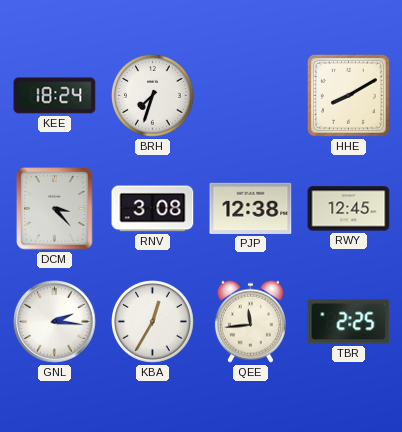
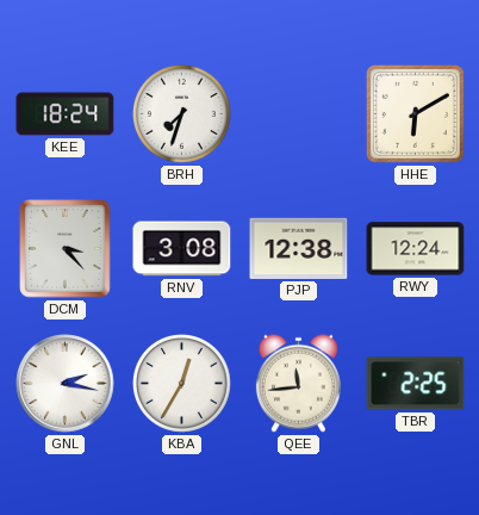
HHE: 8:10 -> 6:10 (415, 113)
RWY: 12:45 -> 12:24 (416, 249)
GNL: 2:16 -> 2:17 (66, 384)
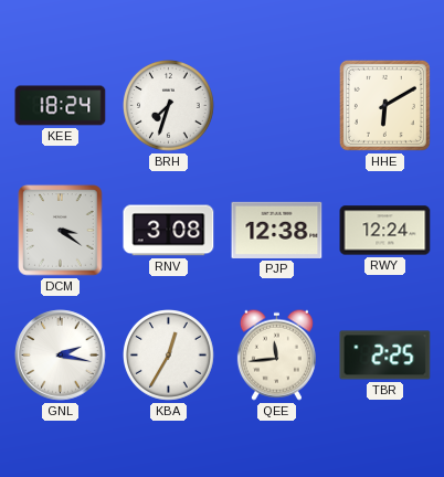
DCM: 3:23 -> 3:21 (61, 231)
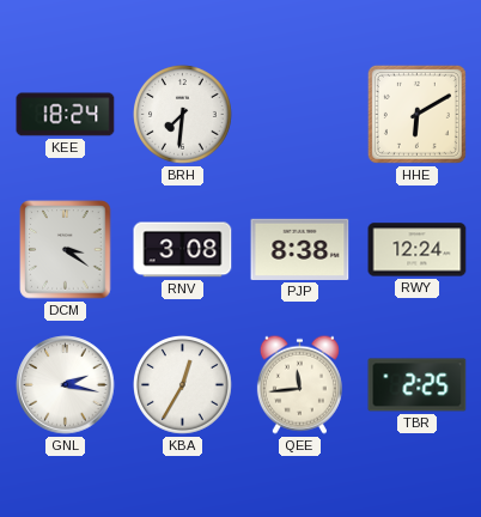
BRH: 7:33 -> 7:31 (183, 115)
PJP: 12:38 -> 8:38 (300, 249)
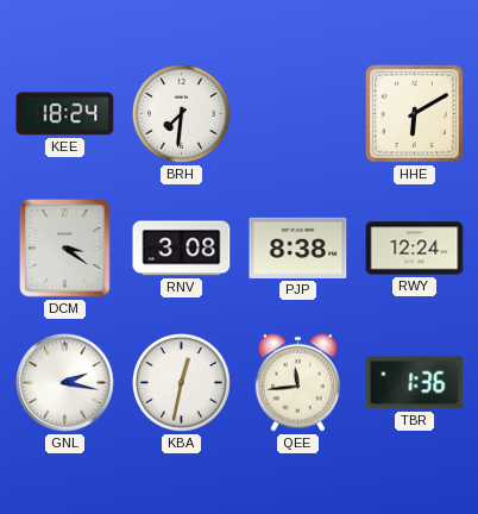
KBA: 12:35 -> 12:32 (182, 383)
TBR: 2:25 -> 1:36 (415, 383)
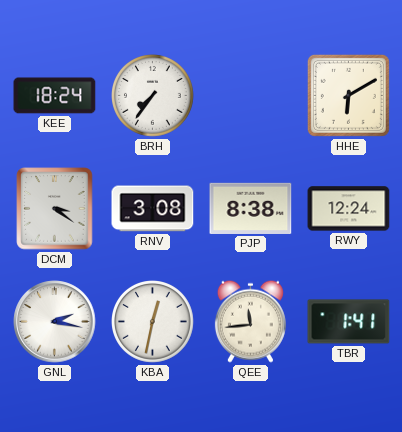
BRH: 7:31 -> 7:36 (153, 96)
TBR: 1:36 -> 1:41 (349, 322)
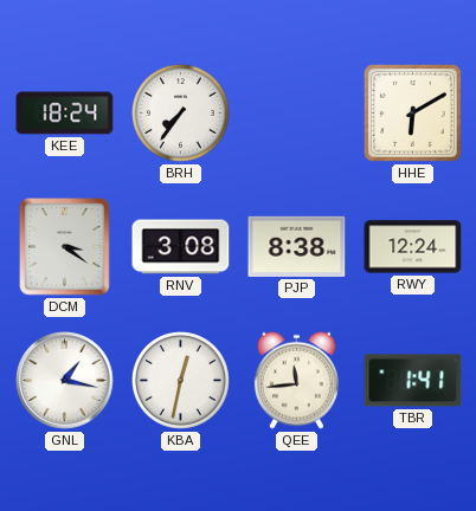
GNL: 2:17 -> 1:17 (65, 381)
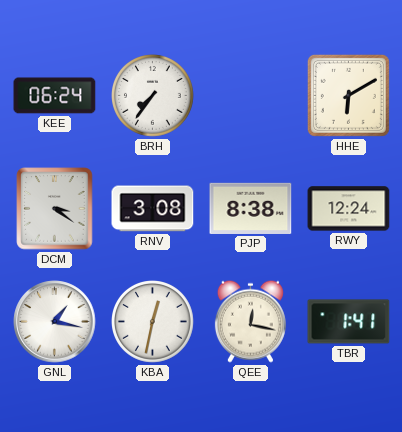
KEE: 18:24 -> 06:24 (55, 96)
QEE: 11:44 -> 12:17 (250, 321)
